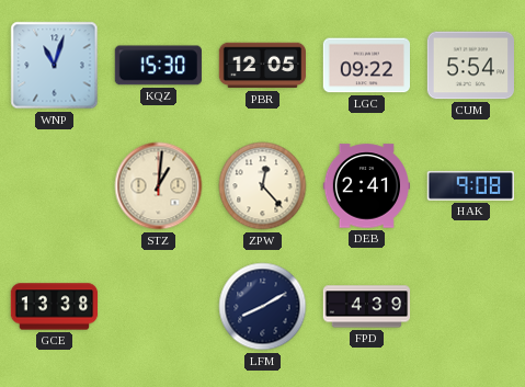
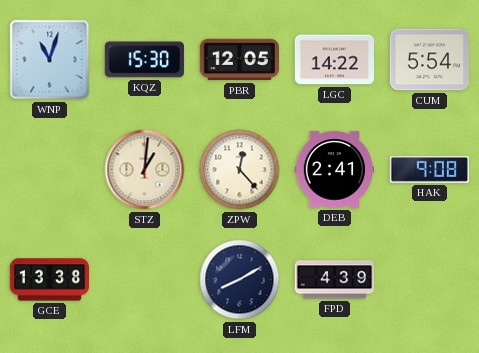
LGC: 09:22 -> 14:22 (335, 60)
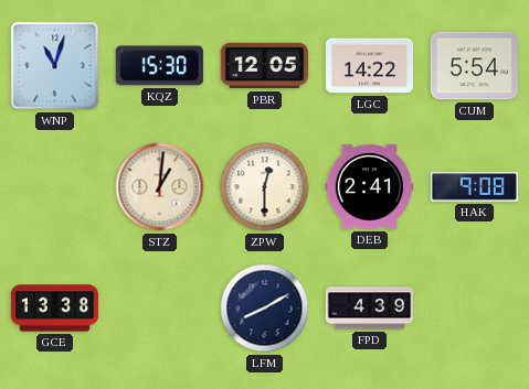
ZPW: 12:23 -> 12:30 (265, 187)
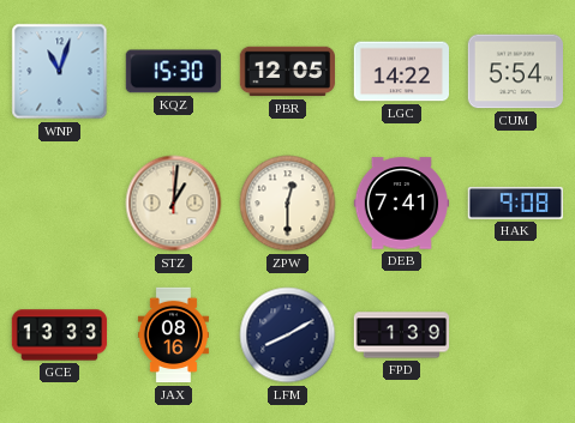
DEB: 2:41 -> 7:41 (402, 204)
GCE: 13:38 -> 13:33 (60, 336)
JAX: none -> 08:16 (173, 336)
FPD: 4:39 -> 1:39 (402, 336)
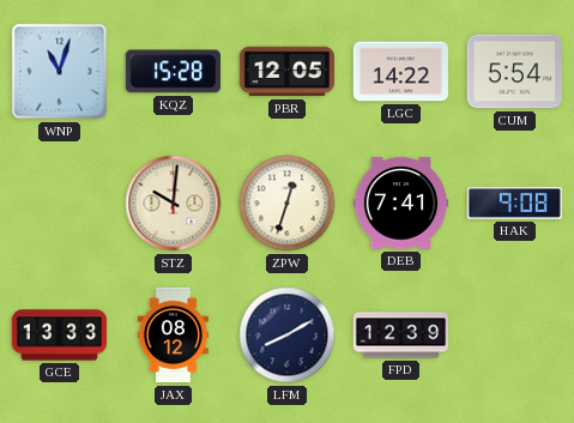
KQZ: 15:30 -> 15:28 (173, 72)
STZ: 1:01 -> 10:01 (174, 204)
ZPW: 12:30 -> 12:33 (288, 204)
JAX: 08:16 -> 08:12 (173, 336)
FPD: 1:39 -> 12:39 (401, 336)
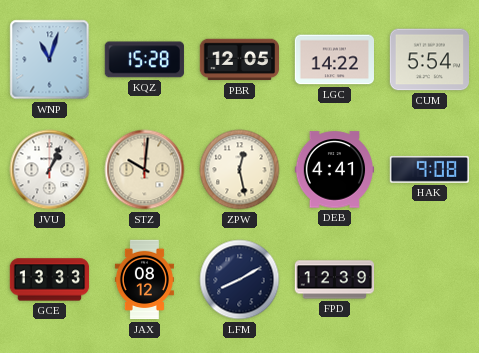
JVU: none -> 1:04 (50, 170)
ZPW: 12:33 -> 12:28 (240, 170)
DEB: 7:41 -> 4:41 (335, 170)
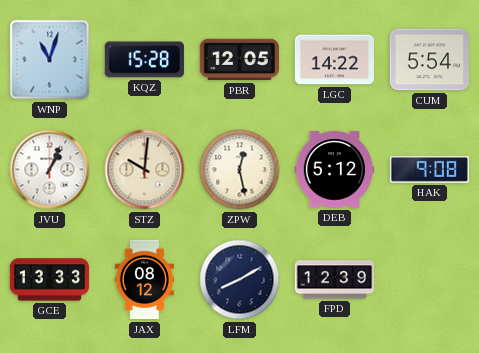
DEB: 4:41 -> 5:12 (335, 170)
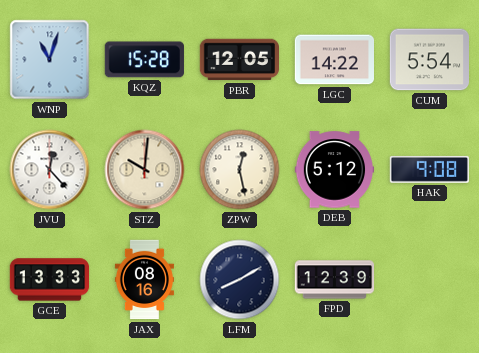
JVU: 1:04 -> 12:23 (50, 170)
JAX: 08:12 -> 08:16 (144, 280)
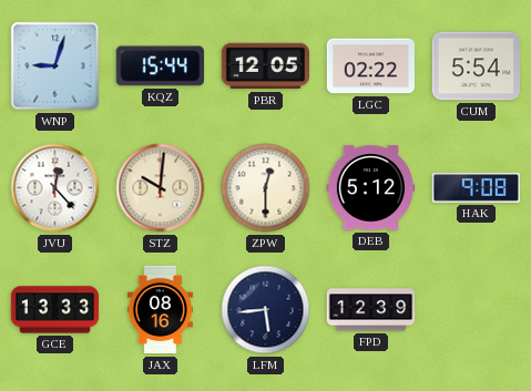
WNP: 11:03 -> 9:03 (55, 66)
KQZ: 15:28 -> 15:44 (160, 66)
LGC: 14:22 -> 02:22 (371, 66)
ZPW: 12:28 -> 12:30 (266, 188)
LFM: 8:10 -> 5:44 (266, 310)
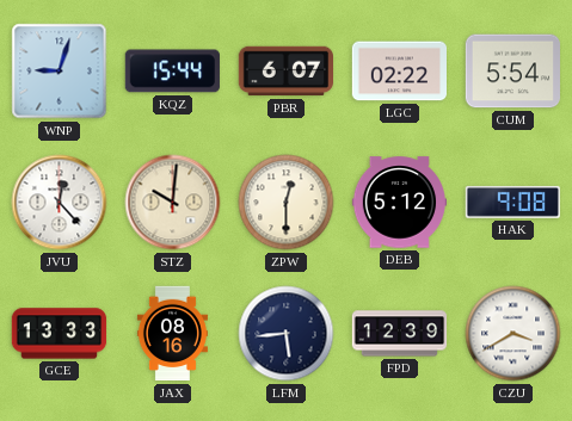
PBR: 12:05 -> 6:07 (285, 72)
CZU: none -> 3:40 (513, 334)
